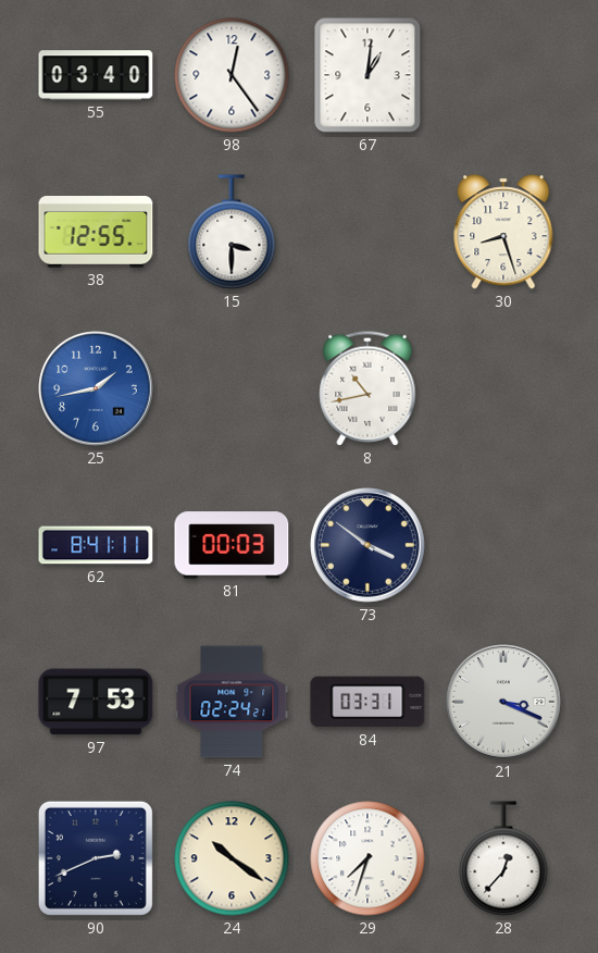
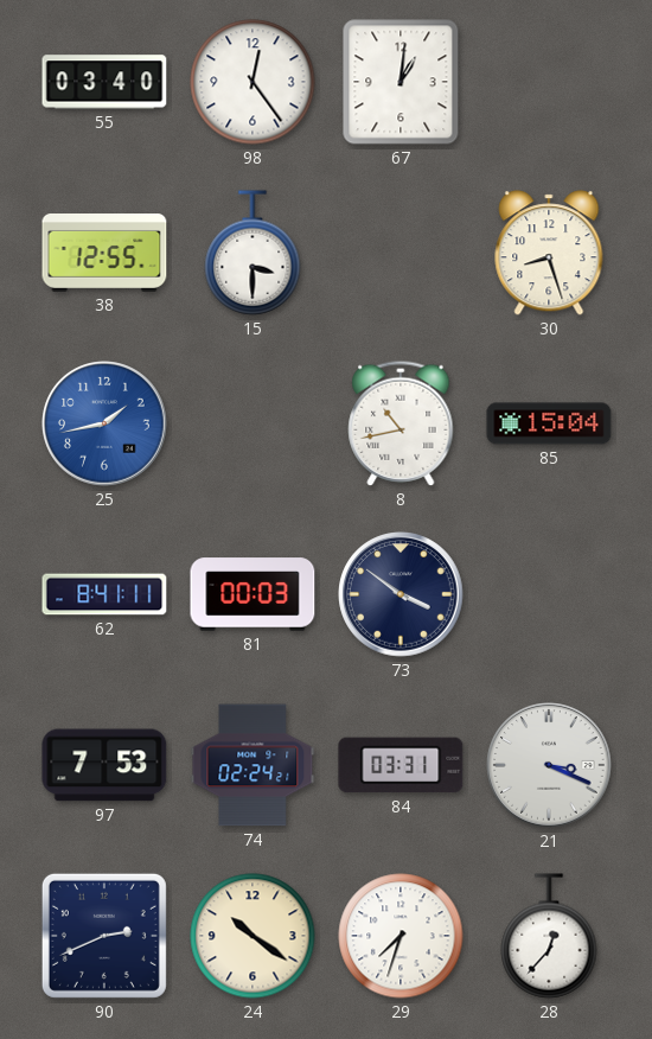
85: none -> 15:04 (549, 423)
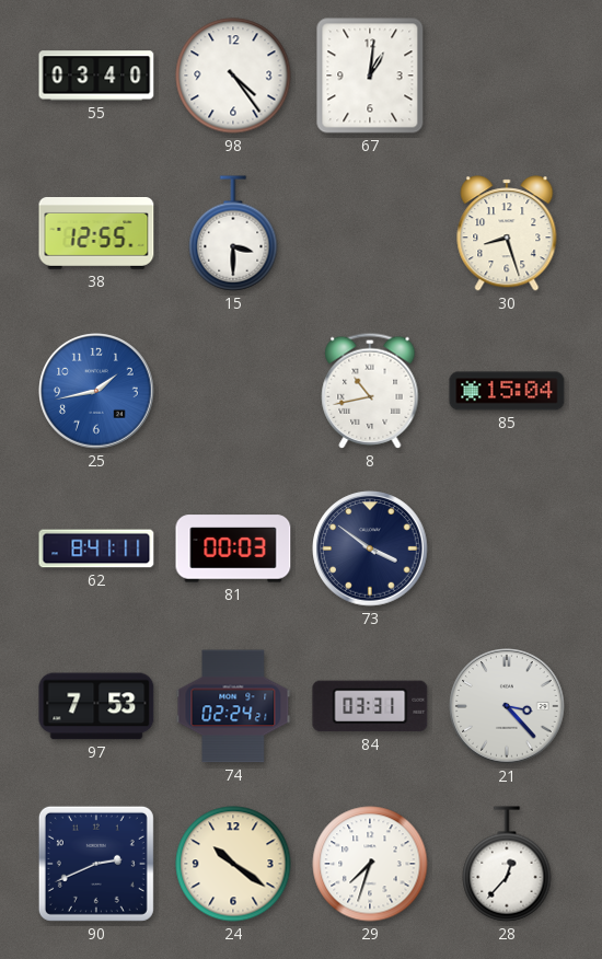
98: 12:24 -> 4:24 (233, 76)
21: 3:19 -> 3:23 (507, 706)
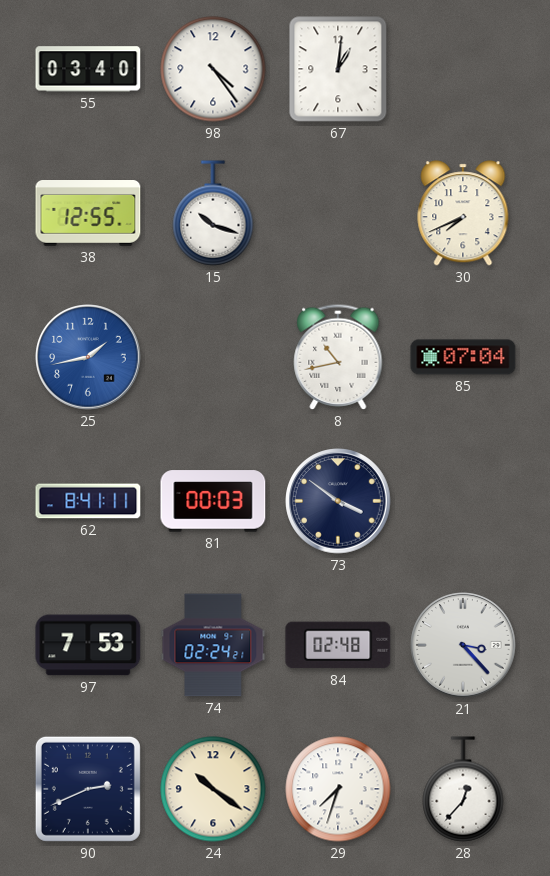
15: 3:30 -> 10:18 (213, 213)
30: 8:27 -> 7:41 (463, 213)
85: 15:04 -> 07:04 (463, 357)
84: 03:31 -> 02:48 (338, 645)
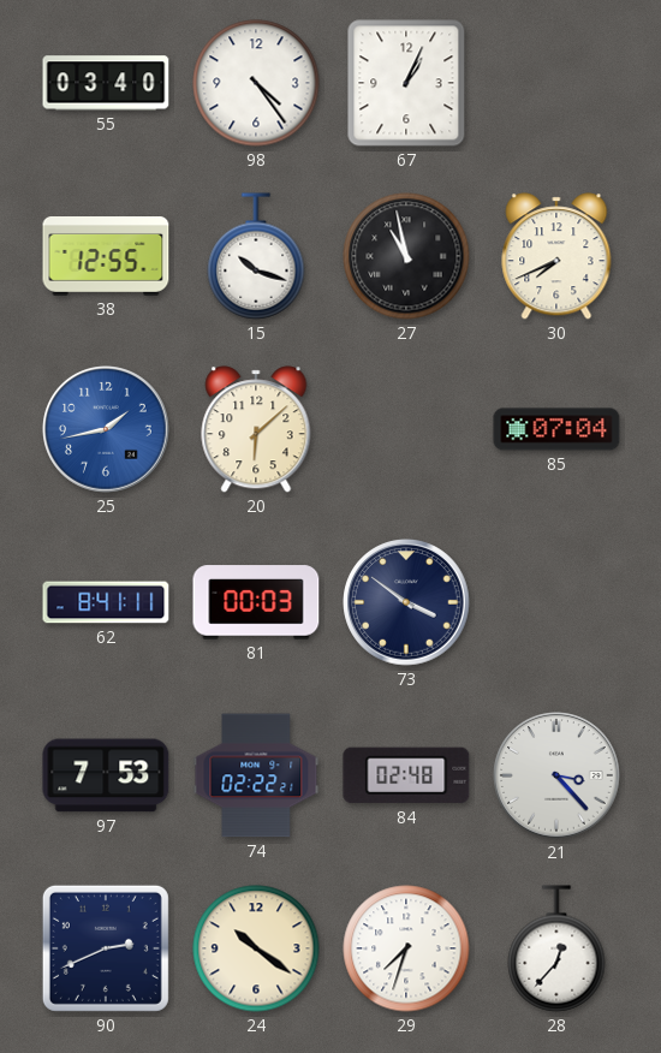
67: 1:01 -> 1:04 (406, 83)
27: none -> 10:58 (406, 256)
20: none -> 6:08 (256, 429)
8: 10:43 -> none (338, 357)
74: 02:24 -> 02:22 (256, 775)
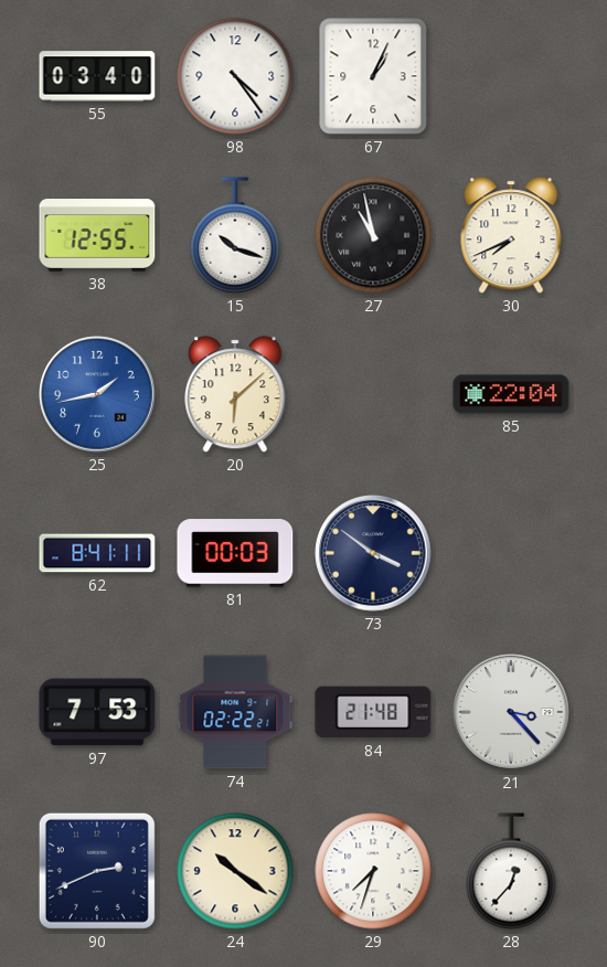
85: 07:04 -> 22:04 (511, 394)
84: 02:48 -> 21:48 (373, 712)
